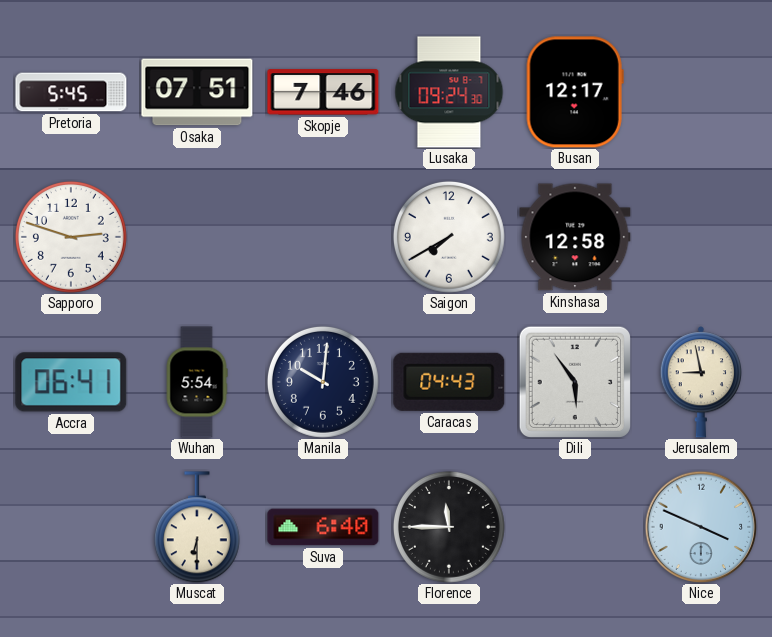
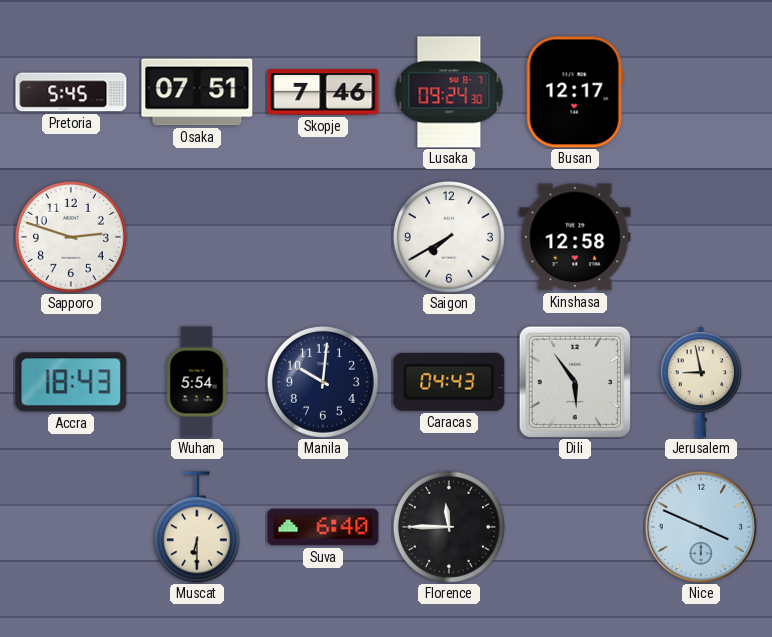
Accra: 06:41 -> 18:43 (71, 382)
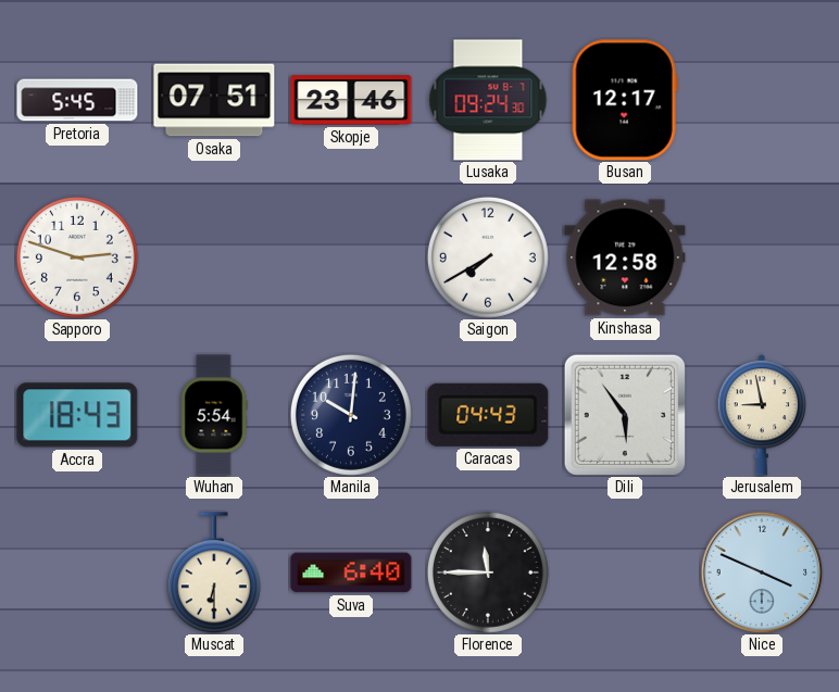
Skopje: 7:46 -> 23:46 (351, 100)
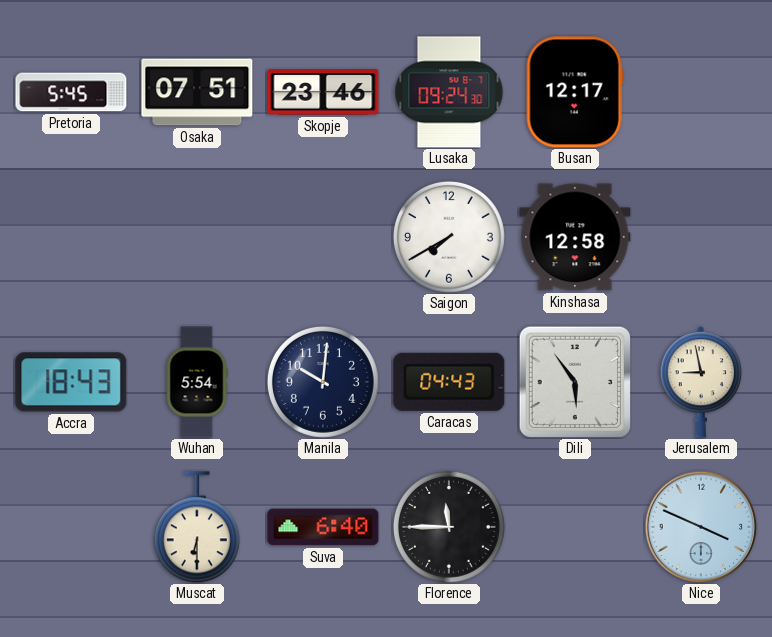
Sapporo: 2:48 -> none (77, 257)
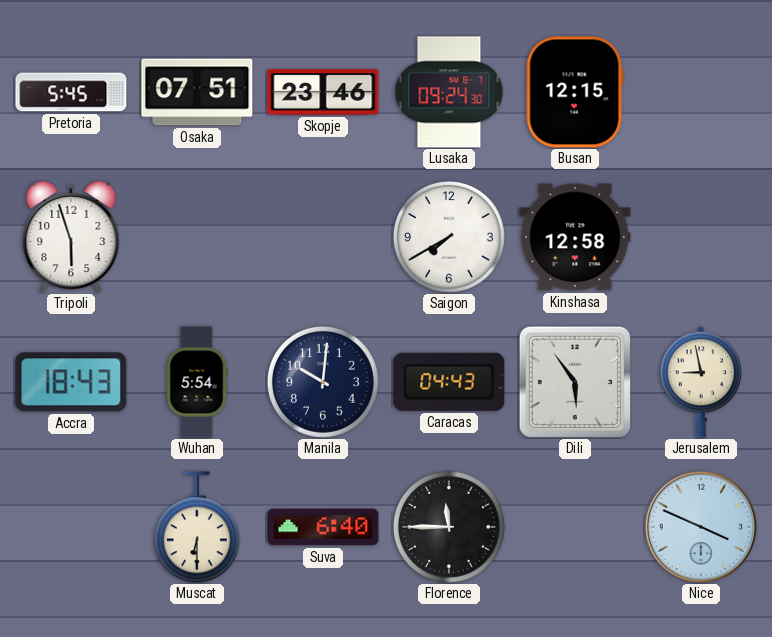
Busan: 12:17 -> 12:15 (575, 92)
Tripoli: none -> 5:57 (71, 237)
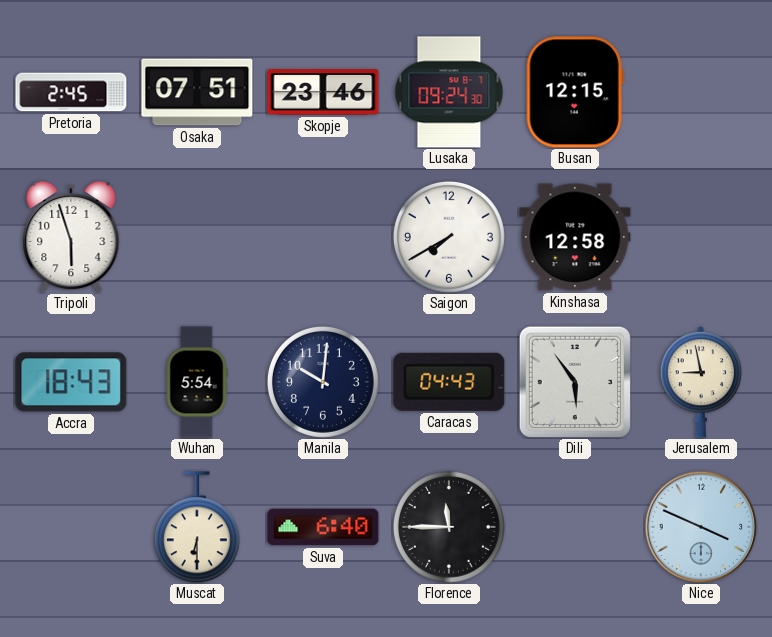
Pretoria: 5:45 -> 2:45 (71, 92)
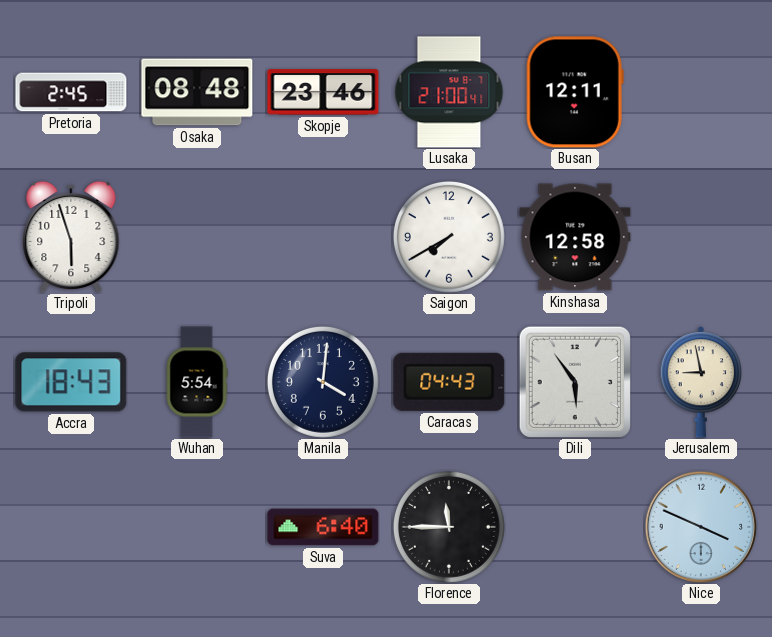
Osaka: 07:51 -> 08:48 (197, 92)
Lusaka: 09:24 -> 21:00 (449, 92)
Busan: 12:15 -> 12:11 (575, 92)
Manila: 10:01 -> 4:01 (323, 382)
Muscat: 6:30 -> none (197, 527)
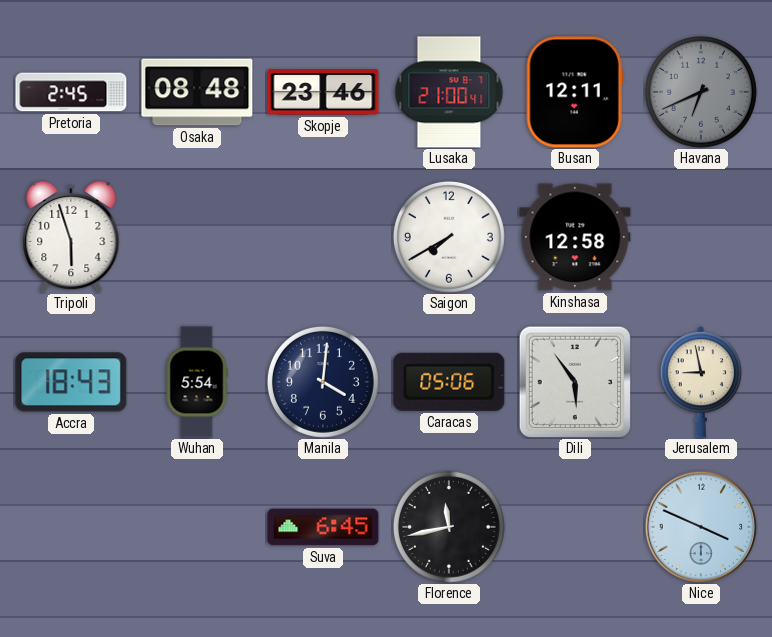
Havana: none -> 6:41 (701, 92)
Caracas: 04:43 -> 05:06 (449, 382)
Suva: 6:40 -> 6:45 (323, 527)
Florence: 11:45 -> 11:43 (449, 527)
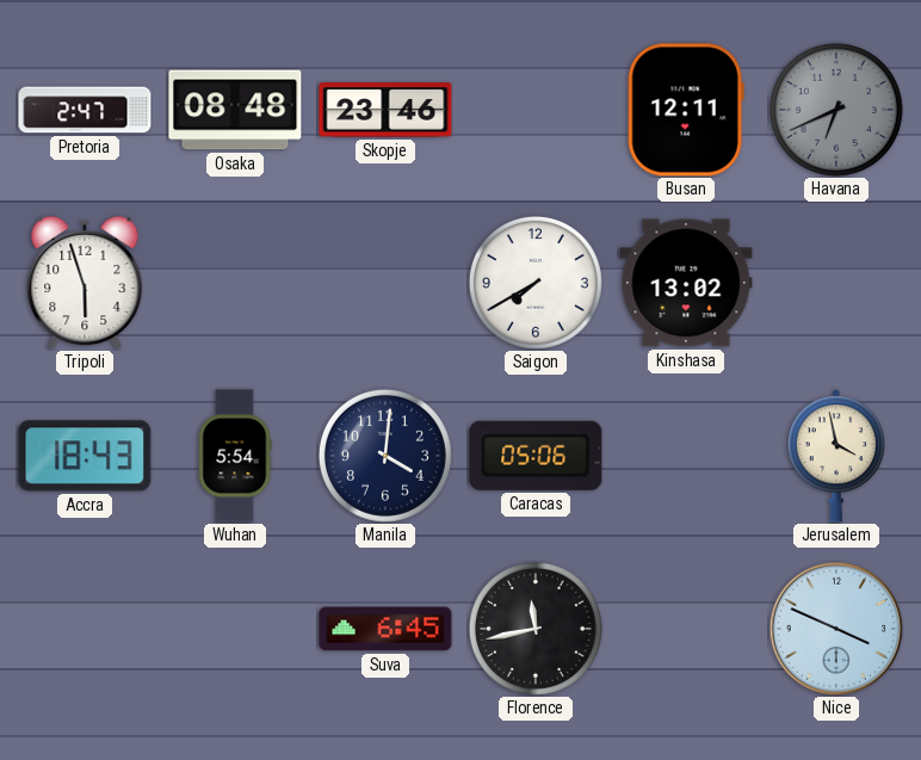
Pretoria: 2:45 -> 2:47 (85, 110)
Lusaka: 21:00 -> none (449, 92)
Kinshasa: 12:58 -> 13:02 (686, 283)
Dili: 5:54 -> none (575, 382)
Jerusalem: 8:58 -> 3:58 (835, 456)
